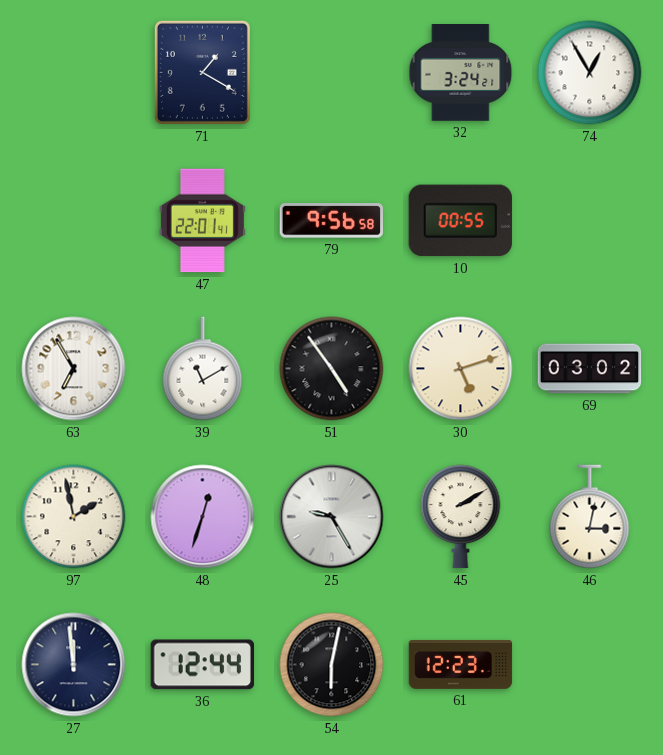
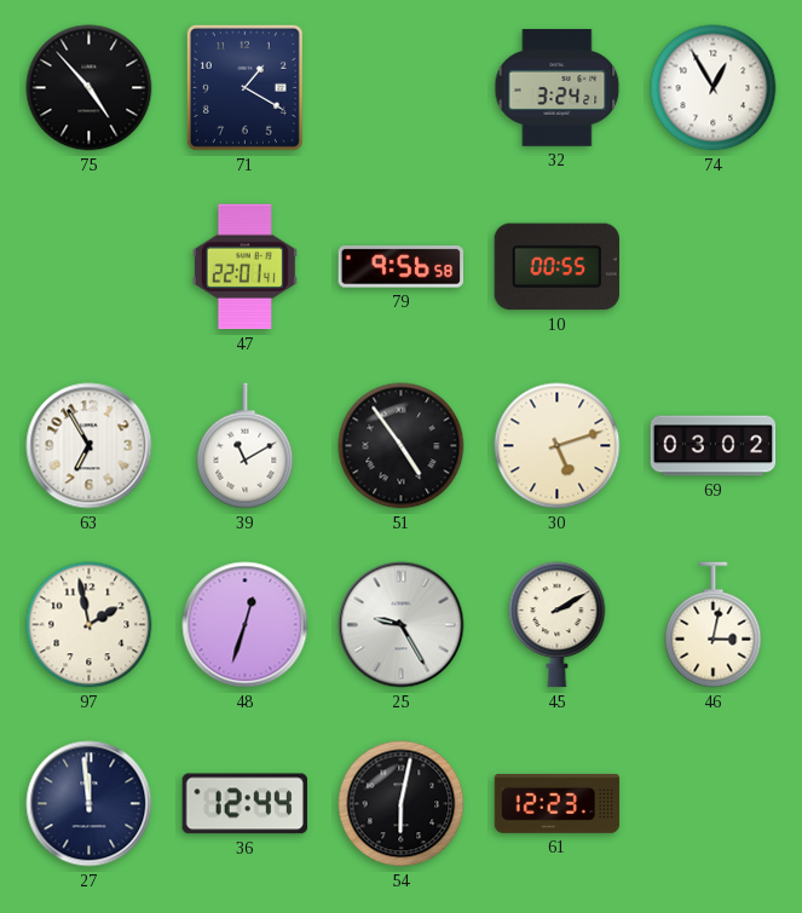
75: none -> 4:53 (90, 88)
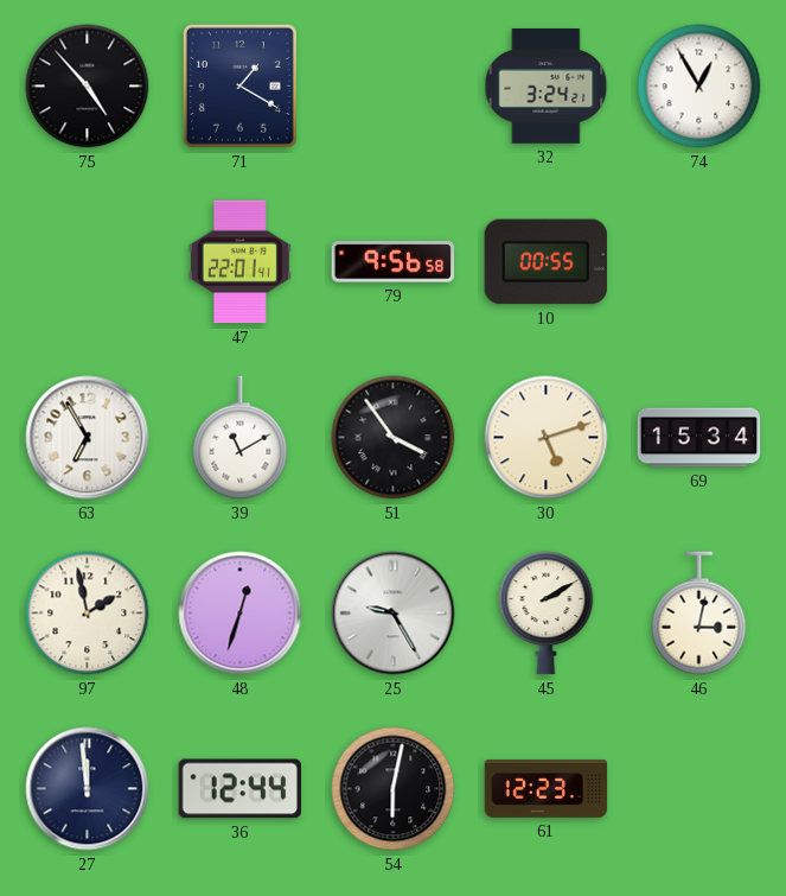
51: 4:54 -> 3:54 (394, 438)
69: 03:02 -> 15:34 (699, 438)
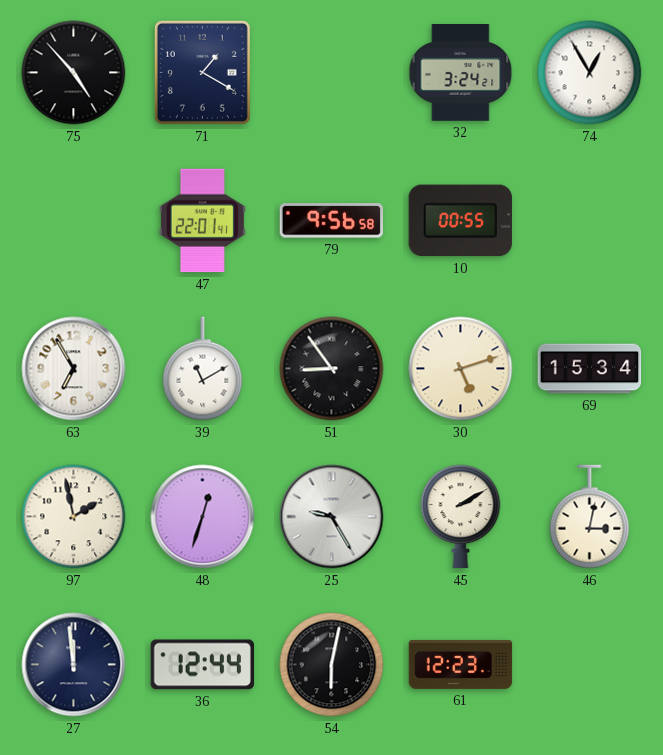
51: 3:54 -> 8:54 (332, 369)
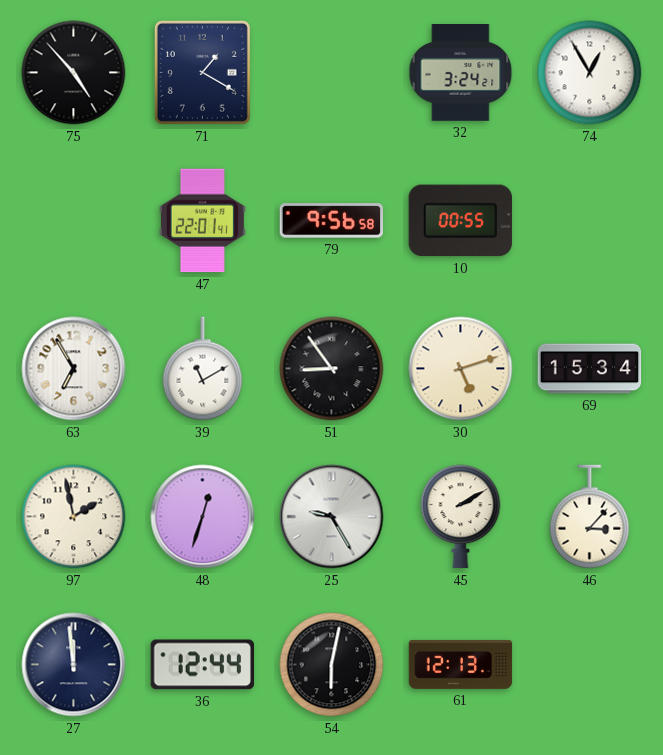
46: 3:02 -> 3:07 (590, 517)
61: 12:23 -> 12:13 (461, 665)
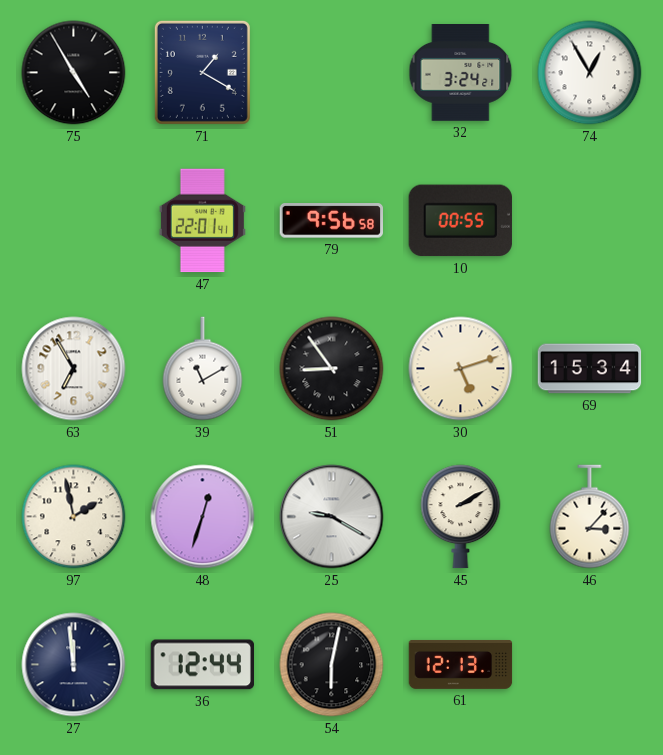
75: 4:53 -> 4:55 (74, 73)
25: 9:25 -> 9:20 (332, 517)
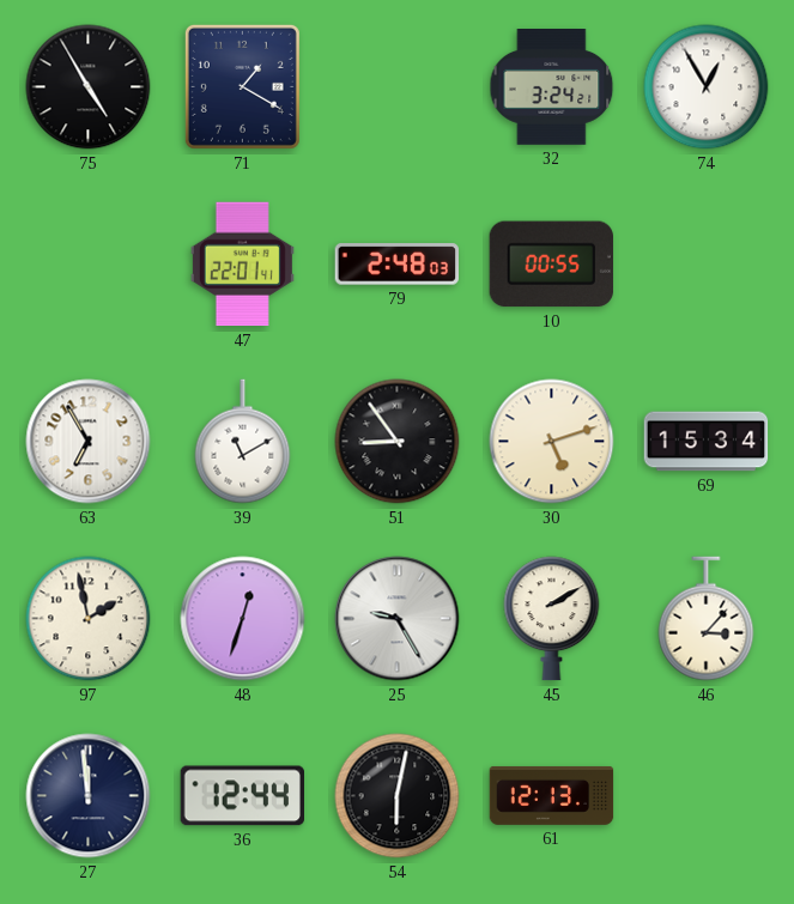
79: 9:56 -> 2:48 (396, 265)
25: 9:20 -> 9:25 (398, 619)
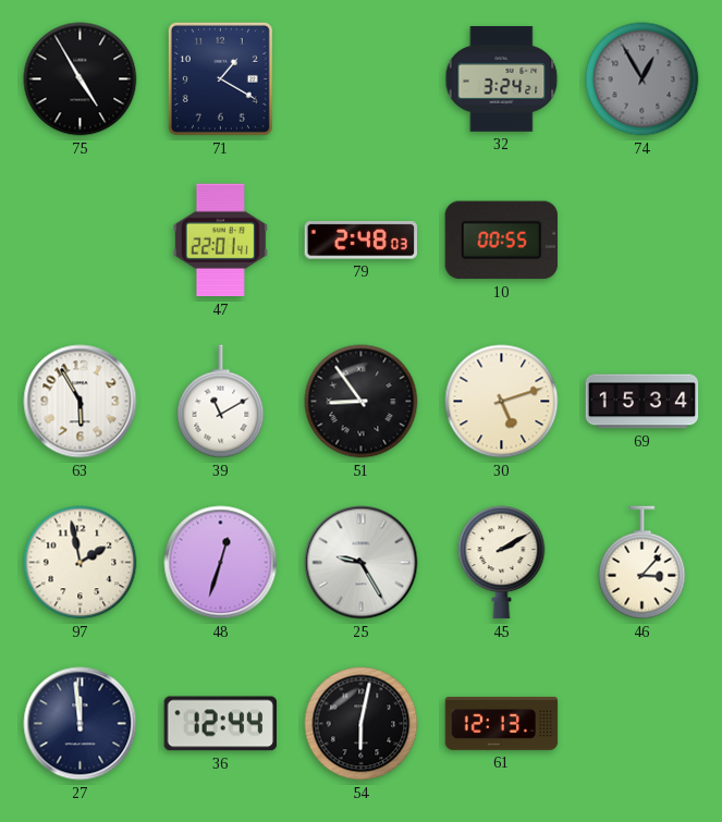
74 dial: white -> grey (643, 79)
63: 6:55 -> 5:55 (81, 402)
